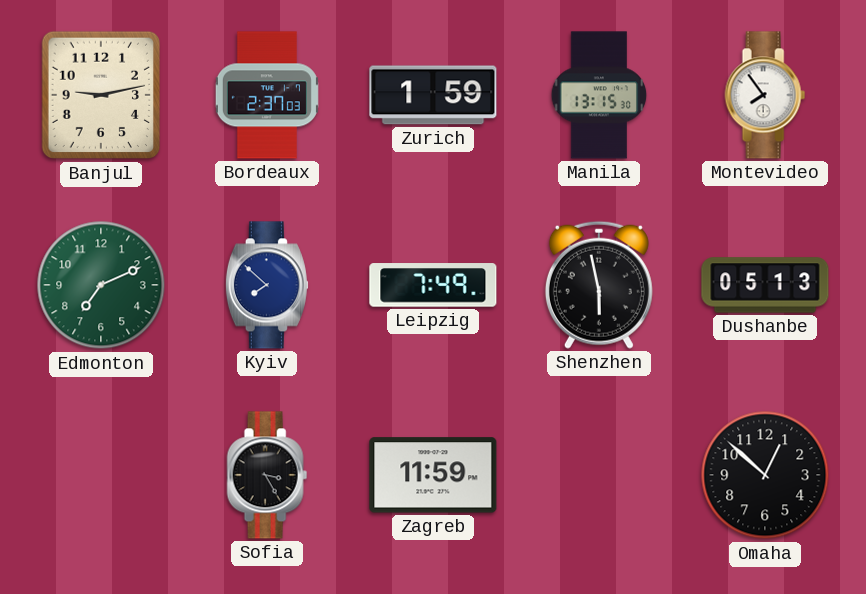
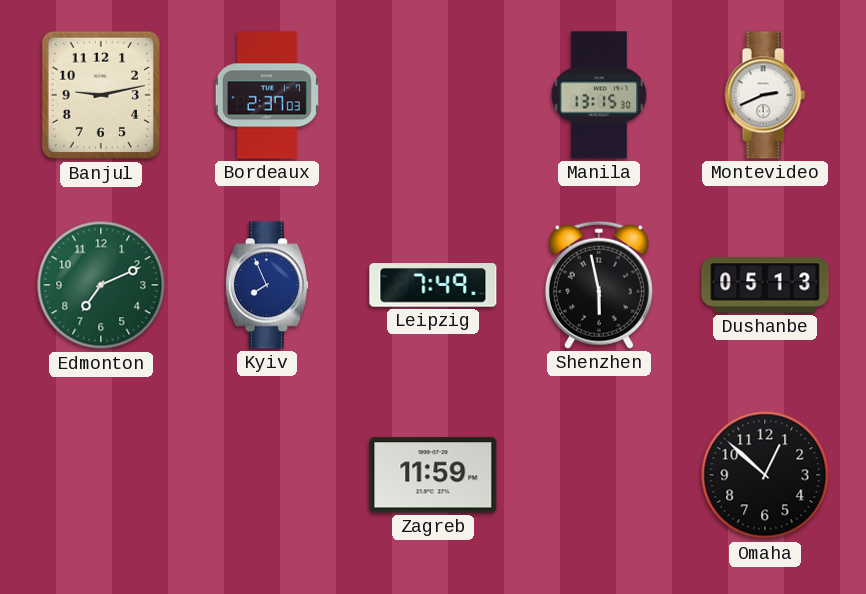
Zurich: 1:59 -> none (433, 95)
Montevideo: 7:54 -> 2:41 (765, 95)
Kyiv: 7:52 -> 7:56 (267, 285)
Sofia: 3:25 -> none (267, 475)
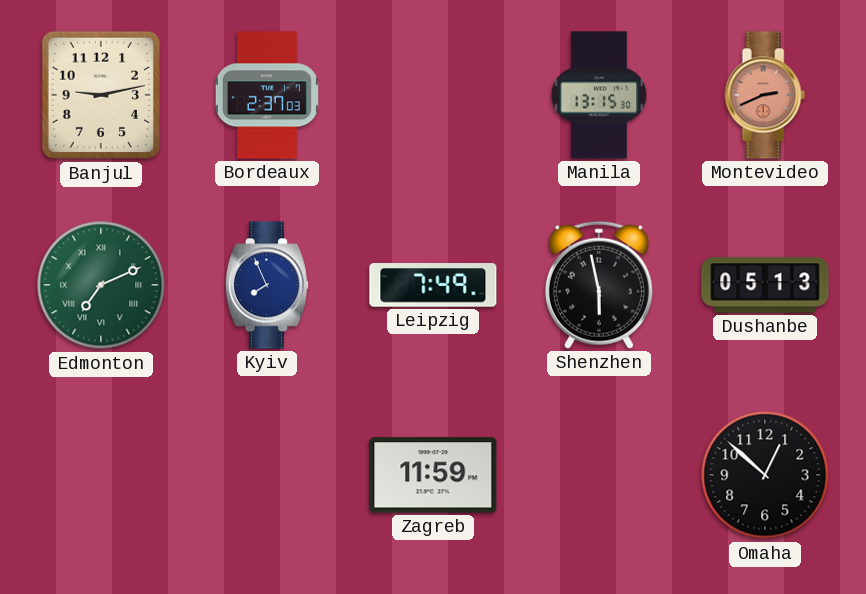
Montevideo dial: white -> salmon (765, 95)
Edmonton numerals: Arabic -> Roman (101, 285)
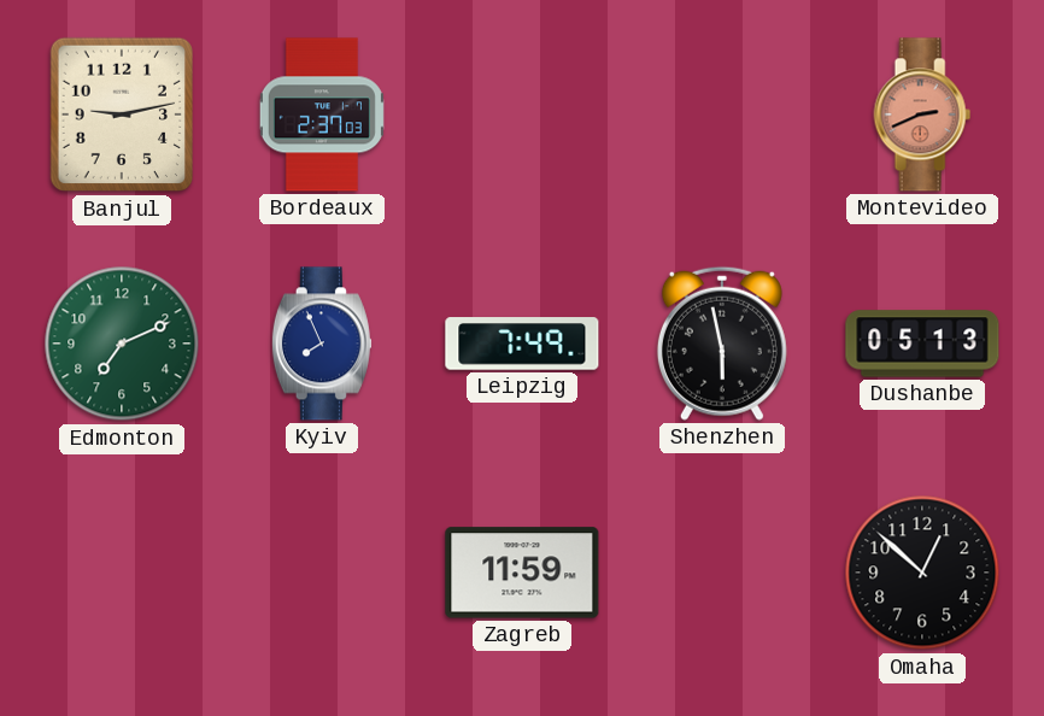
Manila: 13:15 -> none (599, 95)
Edmonton numerals: Roman -> Arabic (122, 344)
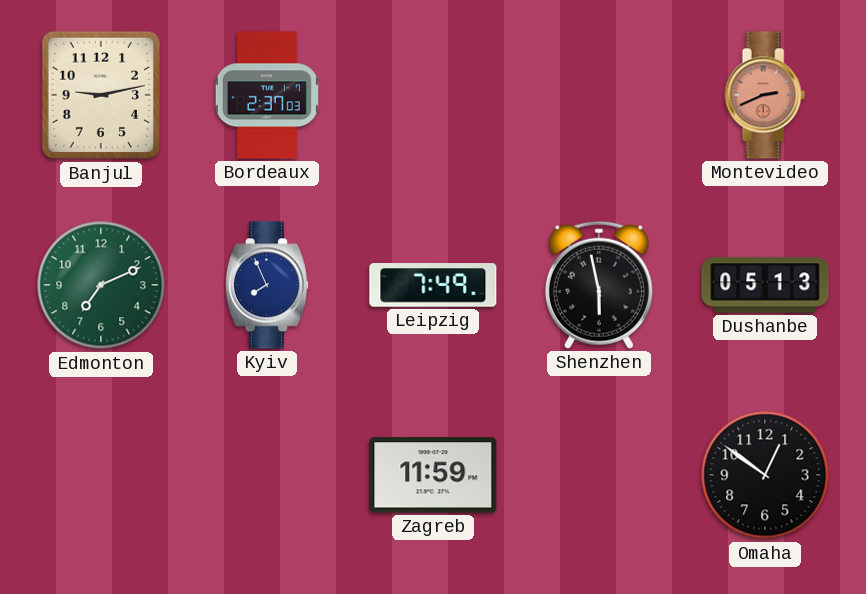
Omaha: 12:52 -> 12:51 (765, 475)
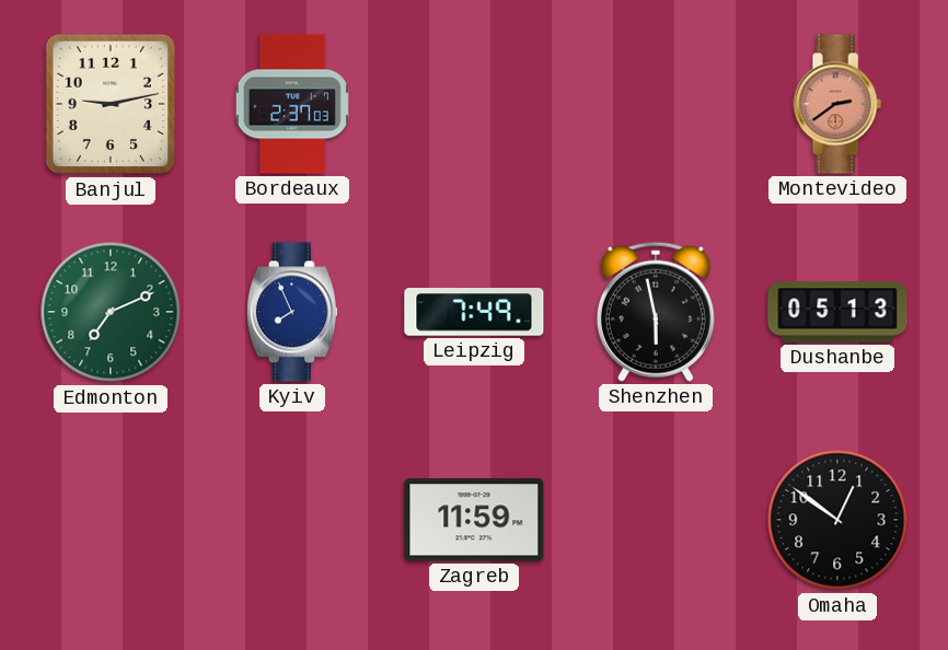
Montevideo: 2:41 -> 2:39 (837, 104)
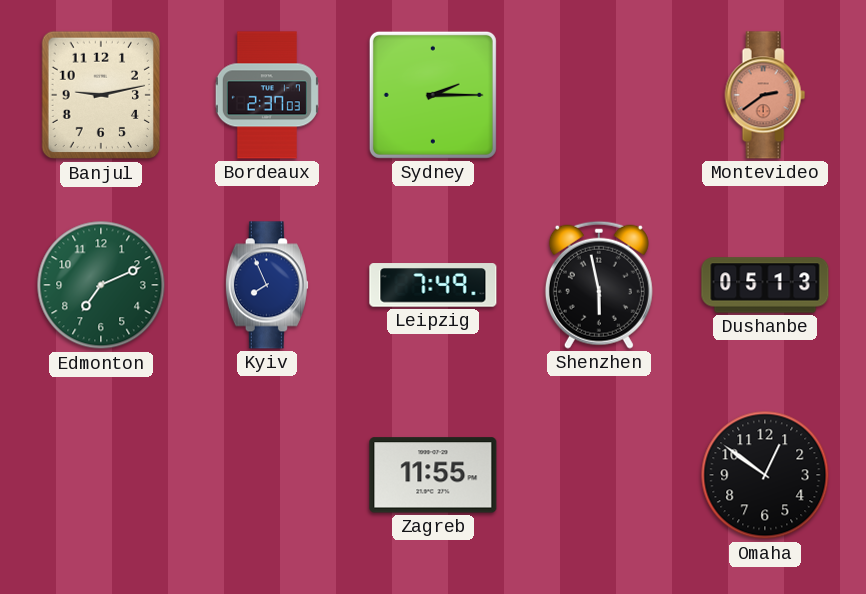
Sydney: none -> 2:15 (433, 95)
Zagreb: 11:59 -> 11:55 (433, 475)
